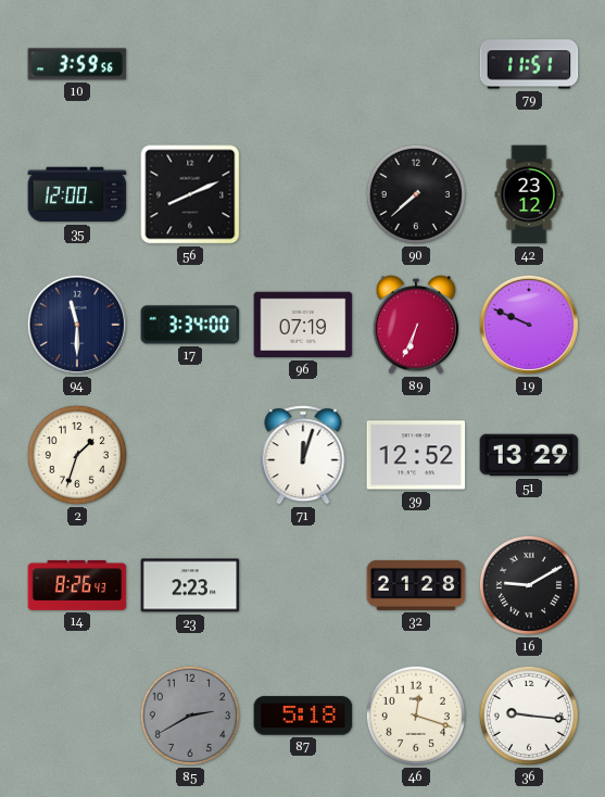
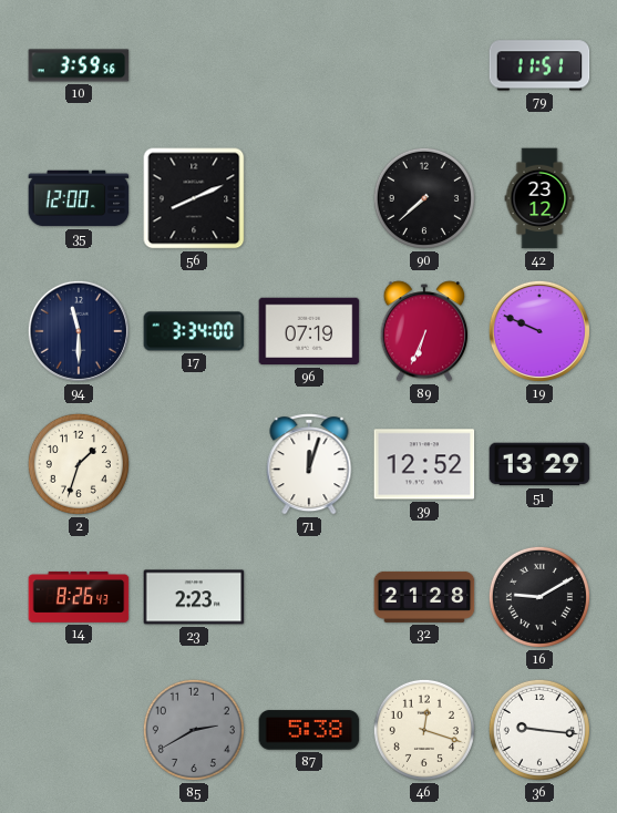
87: 5:18 -> 5:38 (309, 730)
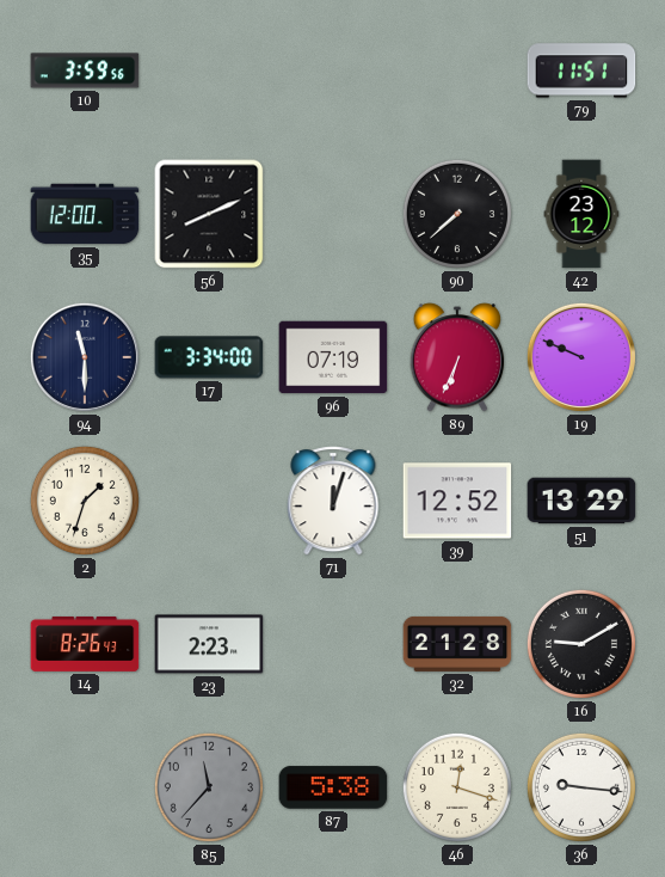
85: 2:40 -> 11:37 (209, 787)
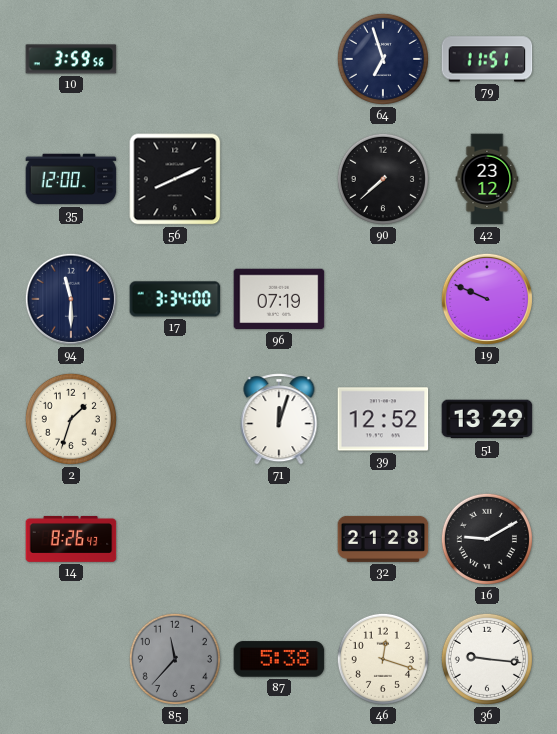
64: none -> 6:57 (383, 59)
89: 6:34 -> none (457, 357)
23: 2:23 -> none (209, 644)
